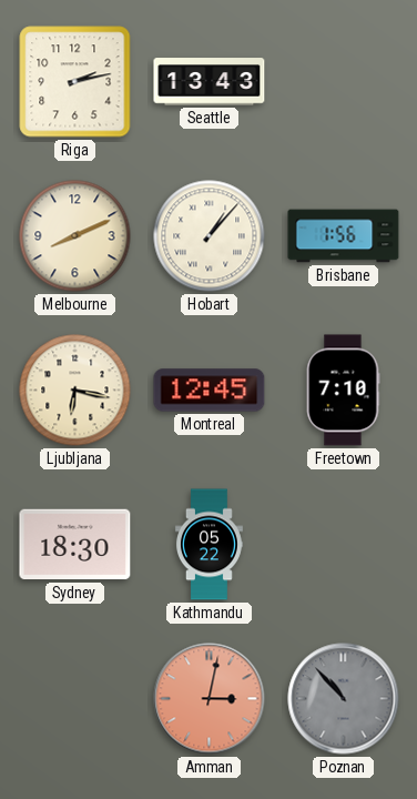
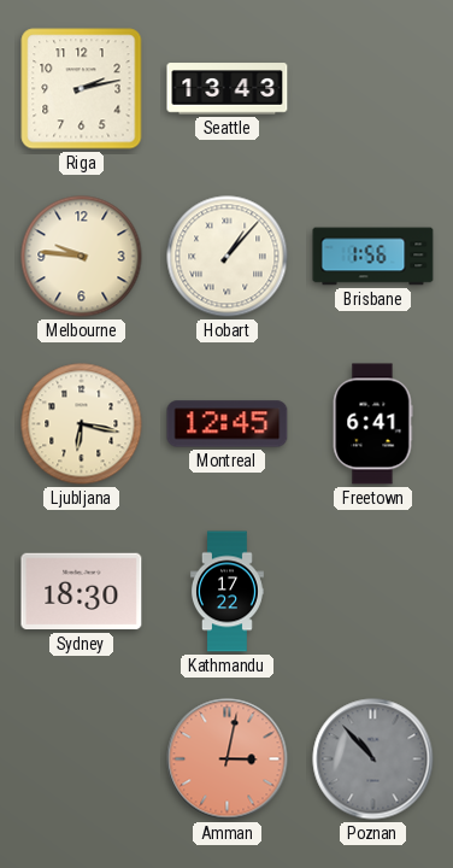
Melbourne: 8:11 -> 9:46 (82, 257)
Freetown: 7:10 -> 6:41 (372, 424)
Kathmandu: 05:22 -> 17:22 (226, 592)
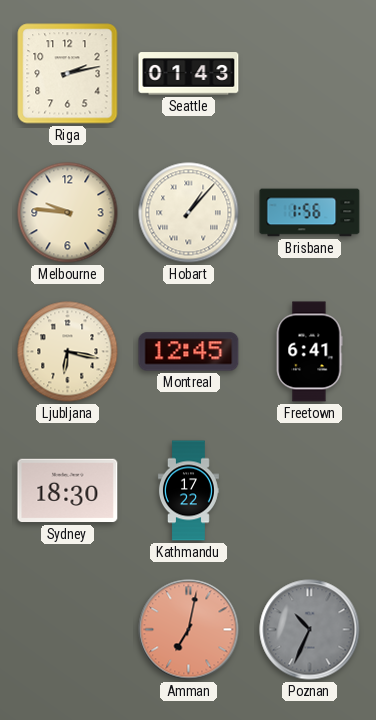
Seattle: 13:43 -> 01:43 (189, 74)
Amman: 3:02 -> 7:02 (189, 630)
Poznan: 10:53 -> 10:34 (310, 630)
